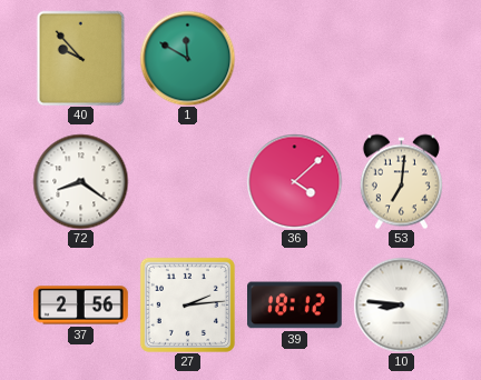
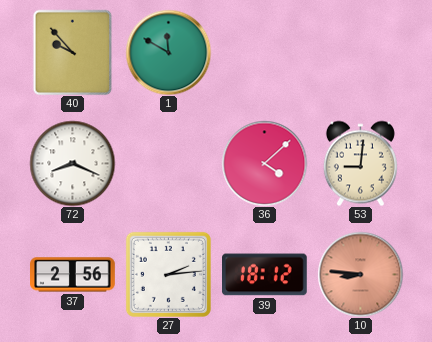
72: 8:21 -> 8:19 (72, 163)
53: 7:01 -> 9:01 (360, 163)
10 dial: white -> salmon (360, 274)
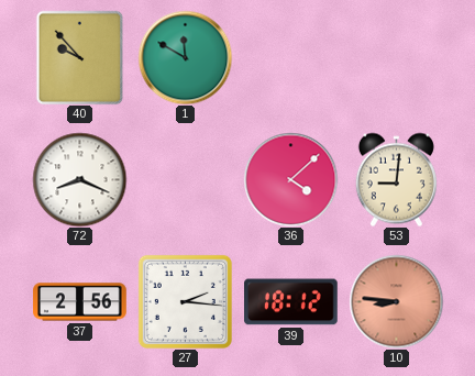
27: 2:14 -> 2:16 (185, 301)
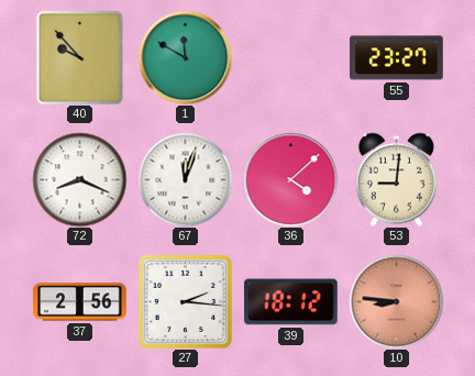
55: none -> 23:27 (397, 58)
67: none -> 12:03 (185, 179)
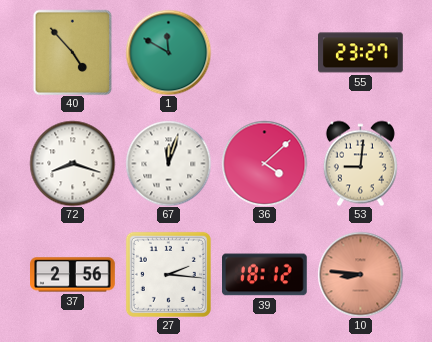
40: 9:53 -> 4:53 (73, 52)
72: 8:19 -> 8:18 (72, 163)
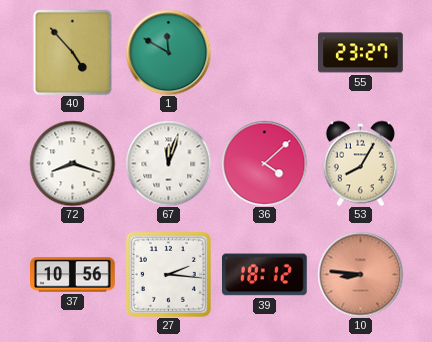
53: 9:01 -> 8:05 (360, 163)
37: 2:56 -> 10:56 (73, 275)
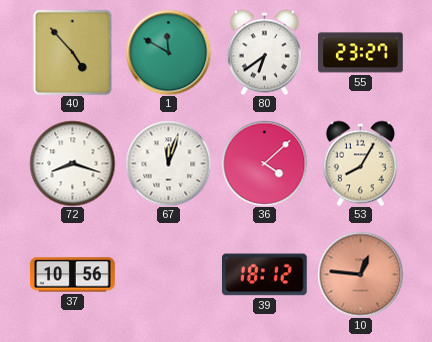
80: none -> 6:39 (264, 52)
27: 2:16 -> none (168, 274)
10: 8:46 -> 12:46 (360, 274)
